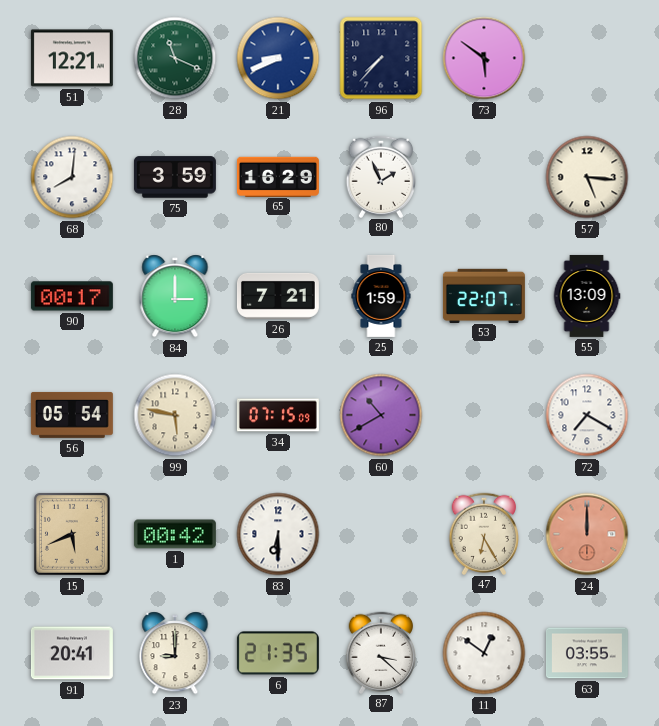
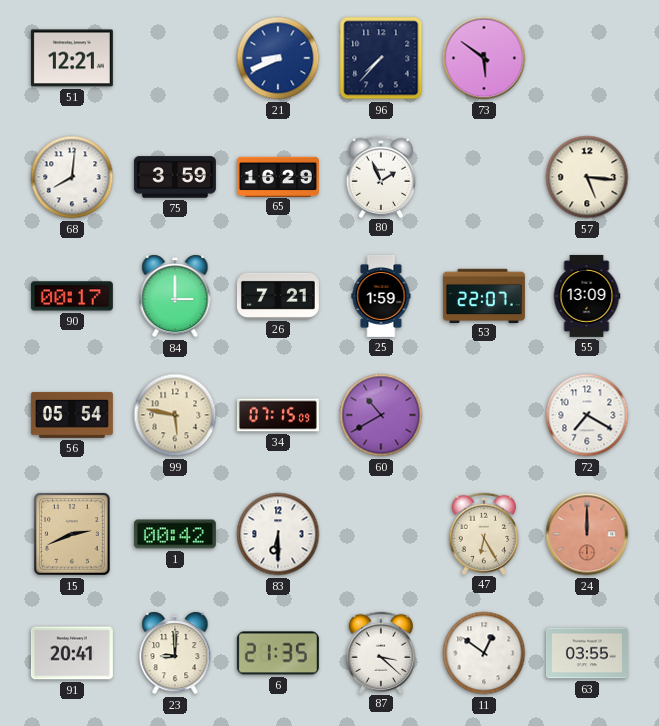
28: 11:19 -> none (175, 58)
15: 5:41 -> 2:41 (72, 534)
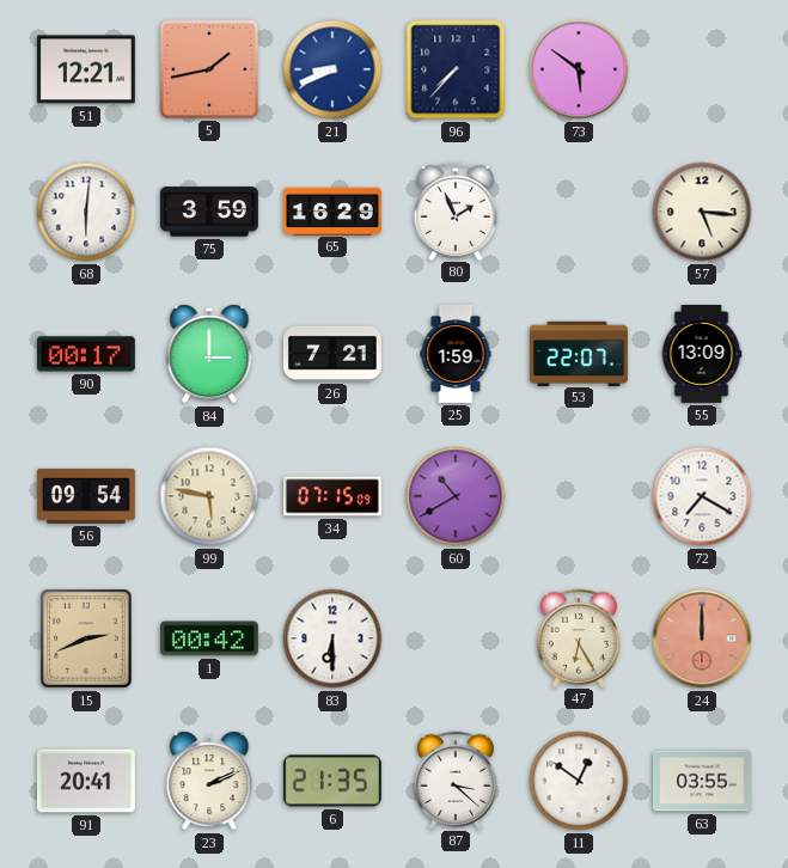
5: none -> 1:43 (209, 69)
68: 8:01 -> 6:01 (86, 212)
56: 05:54 -> 09:54 (86, 496)
23: 9:00 -> 2:11 (209, 781)
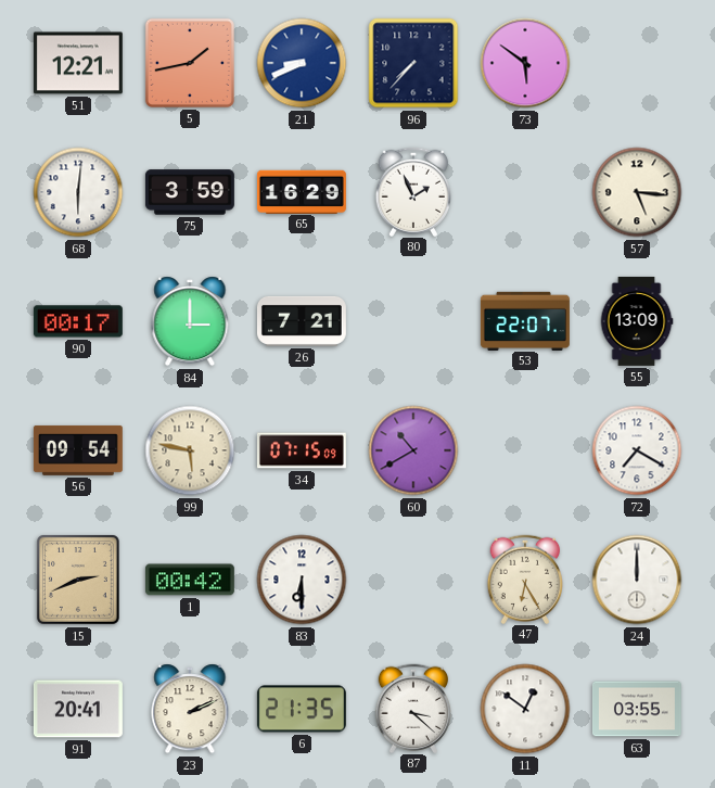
25: 1:59 -> none (456, 354)
24 dial: salmon -> white (637, 580)
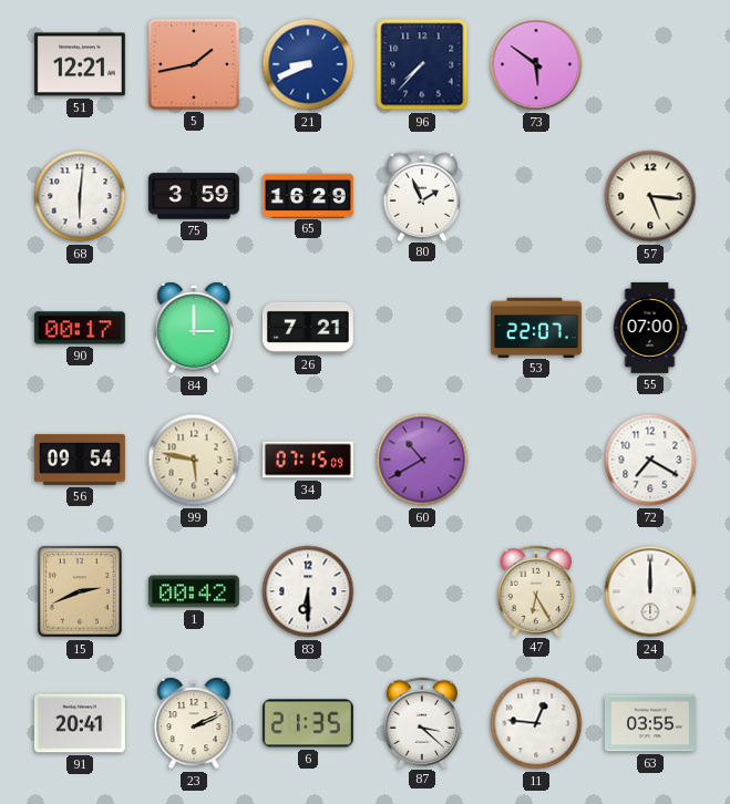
55: 13:09 -> 07:00 (650, 328)
11: 12:51 -> 12:46 (536, 723)
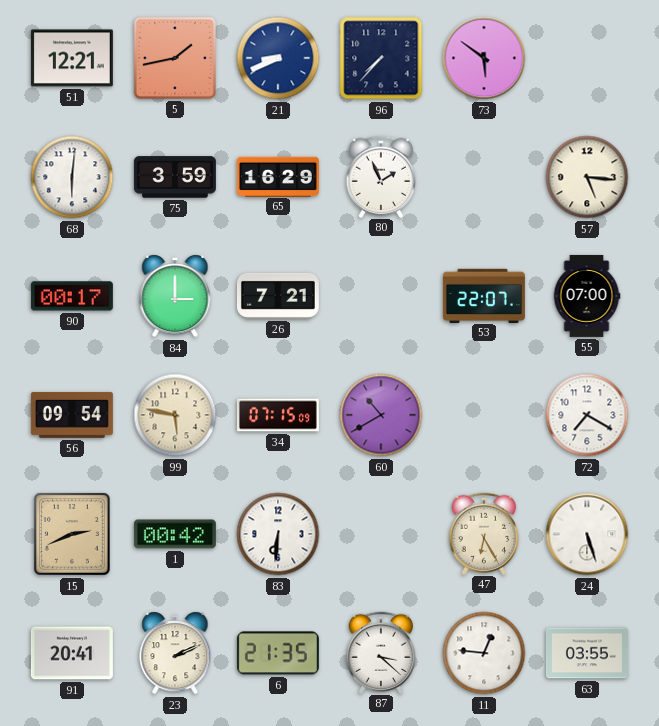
83: 6:30 -> 6:31 (278, 534)
24: 12:00 -> 5:27 (587, 534)
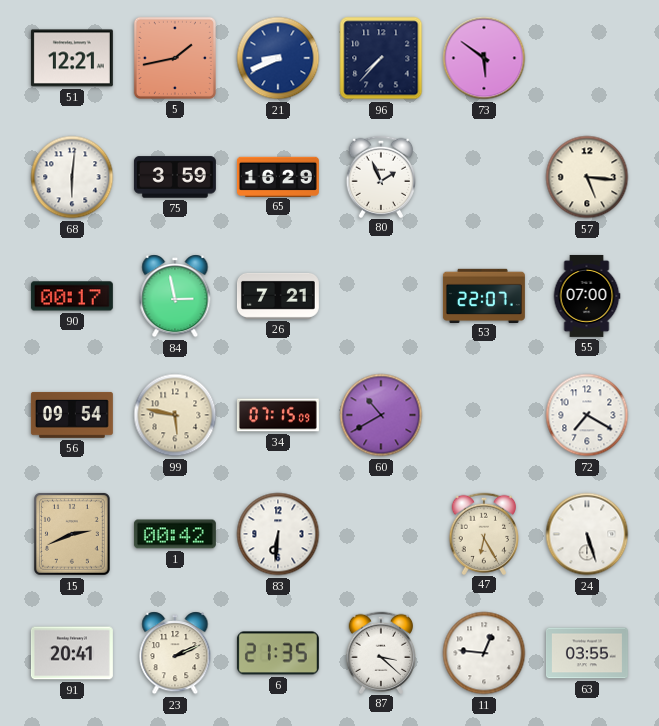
84: 3:00 -> 2:58 (175, 296)
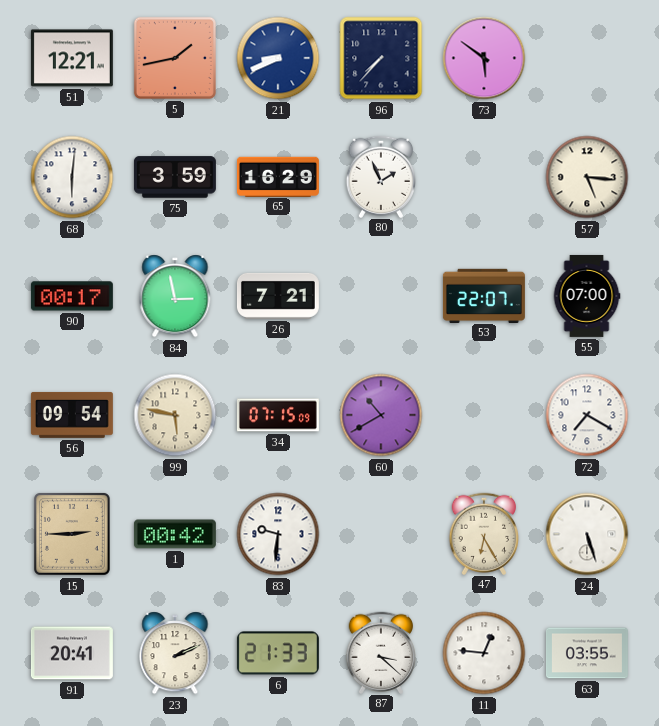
15: 2:41 -> 2:45 (72, 534)
83: 6:31 -> 9:31 (278, 534)
6: 21:35 -> 21:33 (278, 653)
